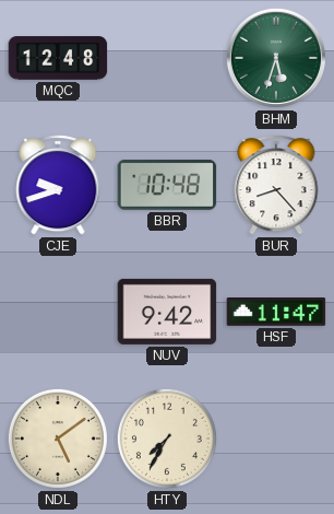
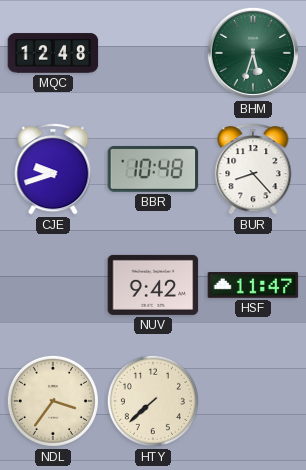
NDL: 5:09 -> 3:36 (53, 401)
HTY: 7:35 -> 7:38 (153, 401)
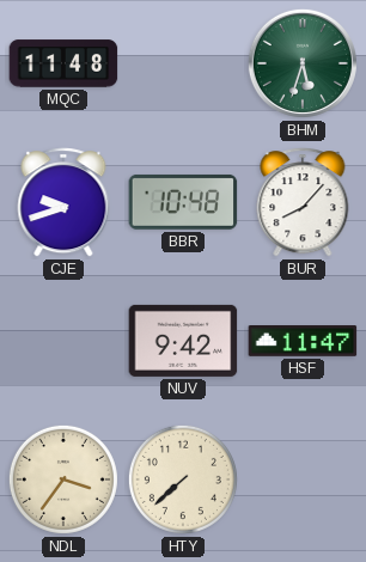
MQC: 12:48 -> 11:48 (63, 63)
BUR: 8:23 -> 8:07 (303, 202)
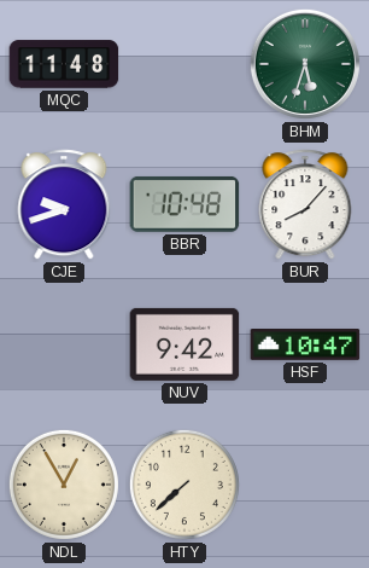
HSF: 11:47 -> 10:47 (305, 346)
NDL: 3:36 -> 12:55 (64, 485)
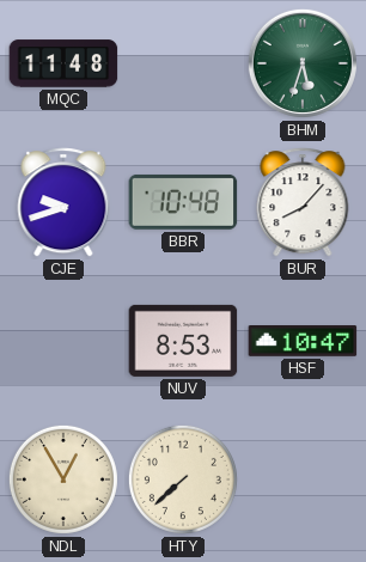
NUV: 9:42 -> 8:53 (183, 341)
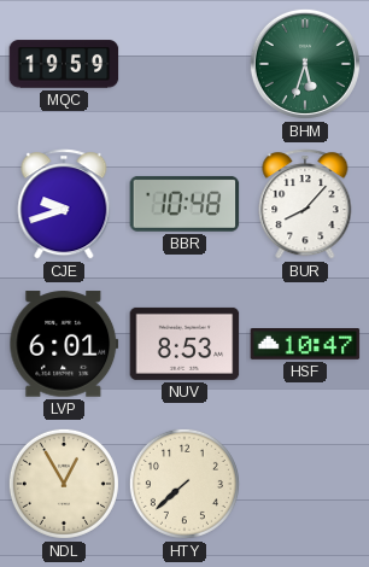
MQC: 11:48 -> 19:59 (64, 64)
LVP: none -> 6:01 (64, 344)
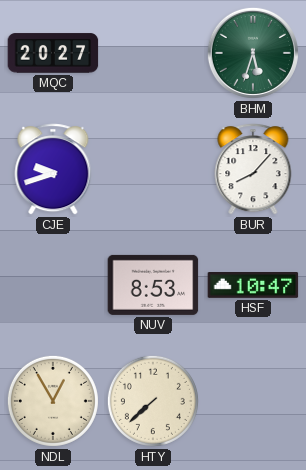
MQC: 19:59 -> 20:27 (53, 53)
BBR: 10:48 -> none (184, 204)
LVP: 6:01 -> none (64, 344)
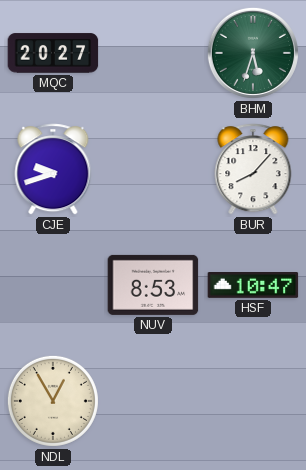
HTY: 7:38 -> none (153, 401)
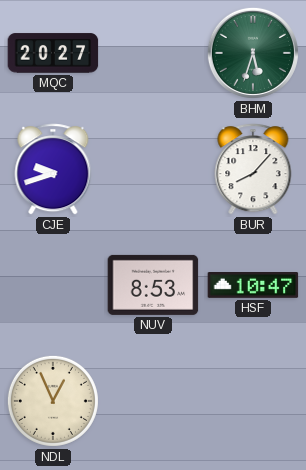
NDL: 12:55 -> 12:56 (53, 401)
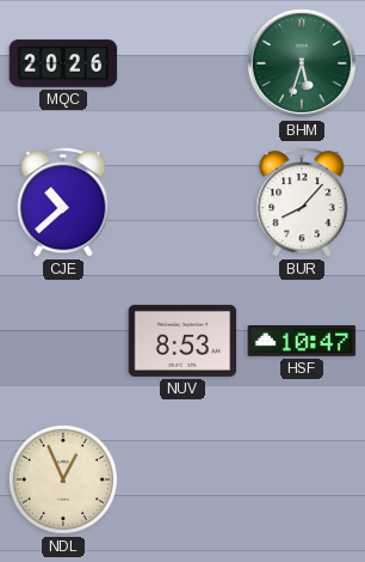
MQC: 20:27 -> 20:26 (63, 63)
CJE: 9:42 -> 10:38 (63, 202)
